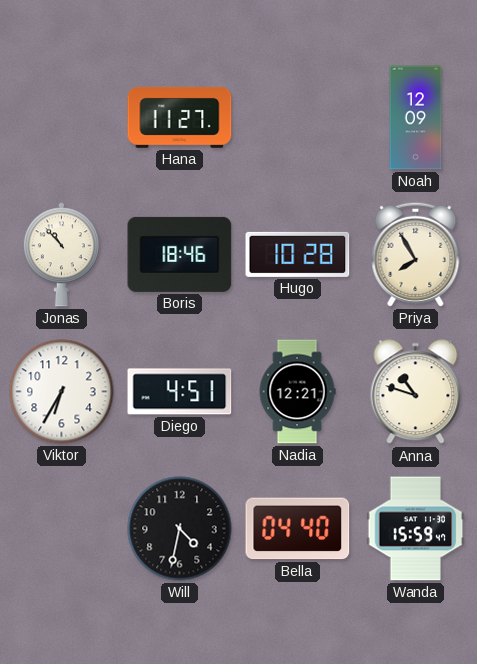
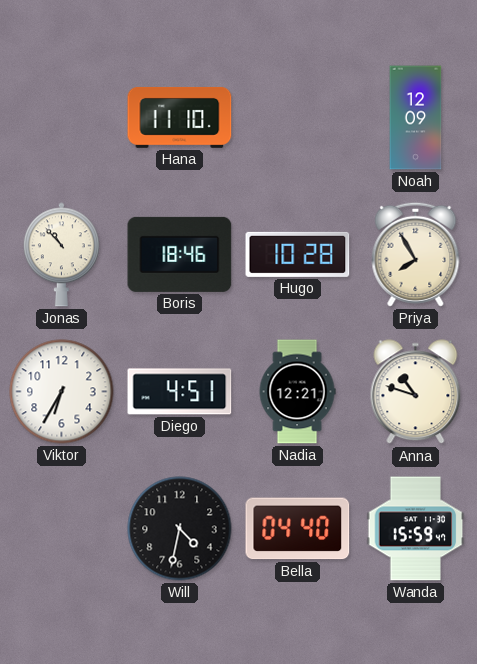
Hana: 11:27 -> 11:10 (180, 117)
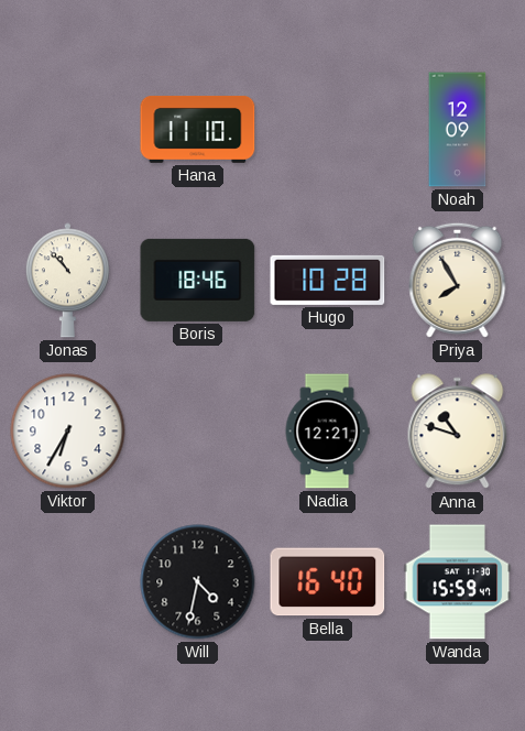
Diego: 4:51 -> none (180, 392)
Bella: 04:40 -> 16:40 (328, 582)
